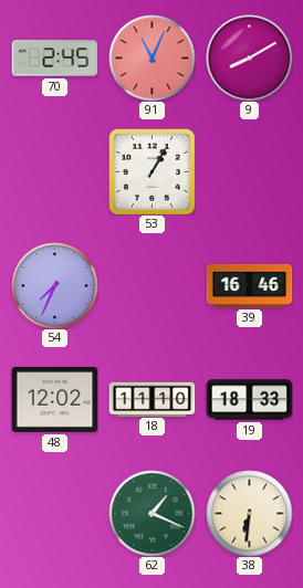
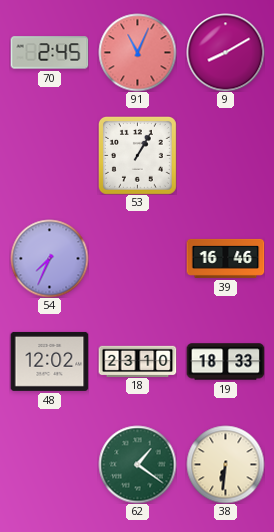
18: 11:10 -> 23:10 (137, 361)
62: 1:19 -> 1:21 (137, 464)
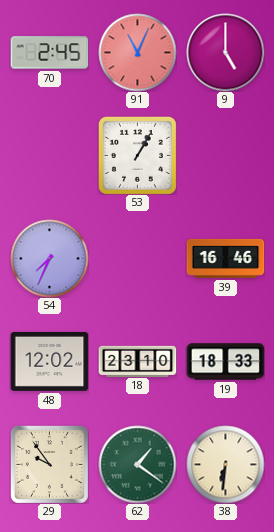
9: 8:10 -> 5:00 (225, 52)
29: none -> 9:54 (49, 464)
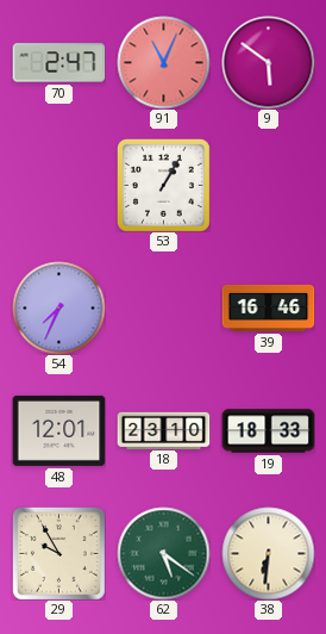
70: 2:45 -> 2:47 (58, 63)
9: 5:00 -> 5:51 (268, 62)
48: 12:02 -> 12:01 (58, 430)
29: 9:54 -> 9:55 (58, 553)
62: 1:21 -> 5:21 (163, 553)
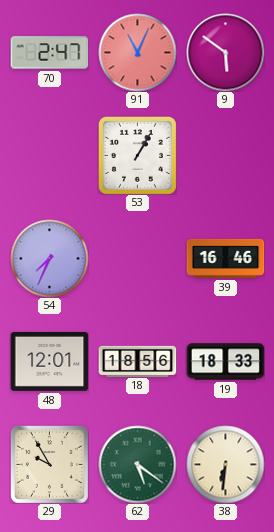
18: 23:10 -> 18:56 (137, 361)
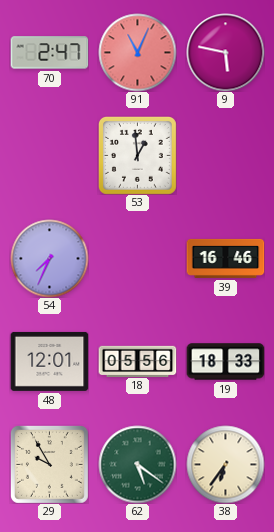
9: 5:51 -> 5:47 (225, 52)
53: 1:05 -> 12:59 (137, 155)
18: 18:56 -> 05:56 (137, 361)
38: 6:31 -> 6:36 (225, 464)
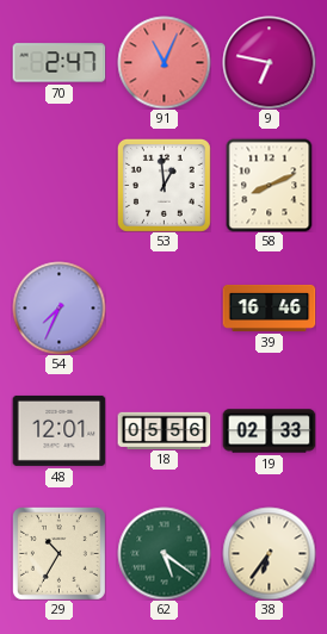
9: 5:47 -> 6:47 (269, 62)
58: none -> 8:11 (270, 185)
19: 18:33 -> 02:33 (269, 431)
29: 9:55 -> 10:35 (58, 553)
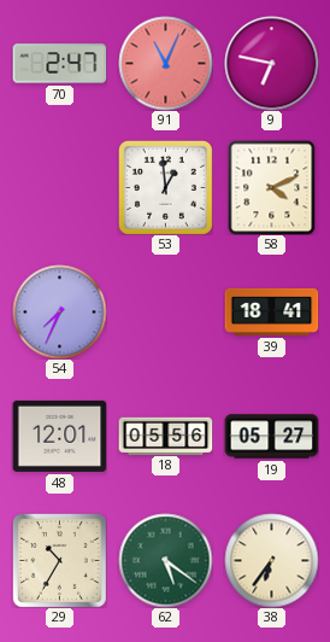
58: 8:11 -> 4:11 (272, 187)
39: 16:46 -> 18:41 (271, 311)
19: 02:33 -> 05:27 (271, 437)
